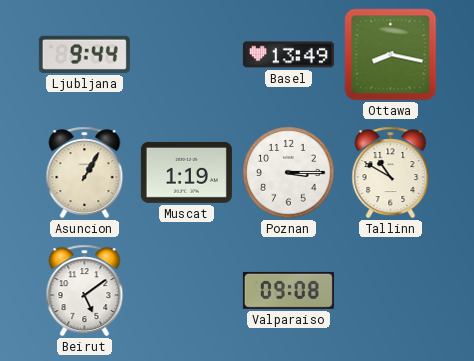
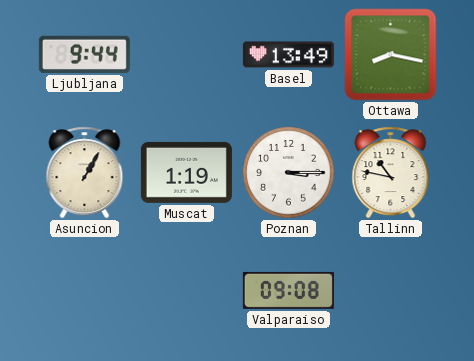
Tallinn: 10:50 -> 10:47 (391, 173)
Beirut: 5:09 -> none (85, 291)
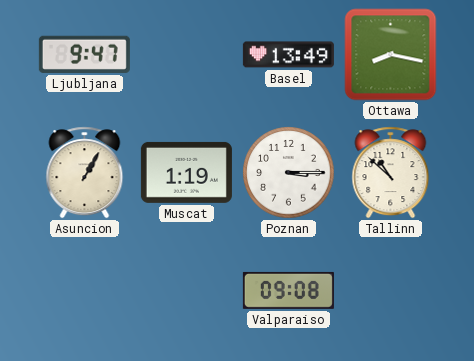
Ljubljana: 9:44 -> 9:47 (84, 54)
Tallinn: 10:47 -> 10:52 (391, 173)
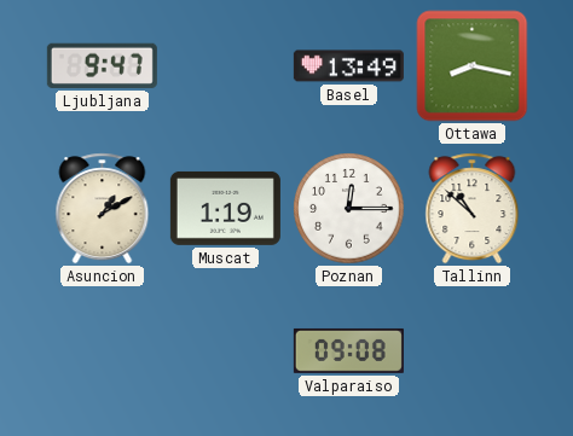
Asuncion: 1:05 -> 1:10 (103, 209)
Poznan: 3:15 -> 12:15 (349, 209)
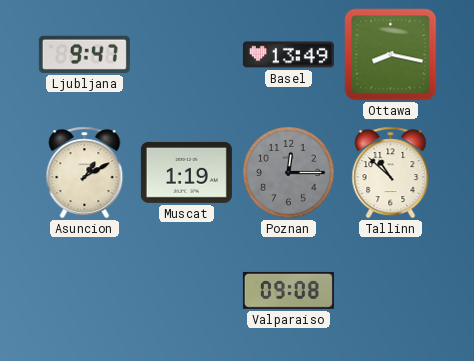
Poznan dial: white -> grey (289, 173)
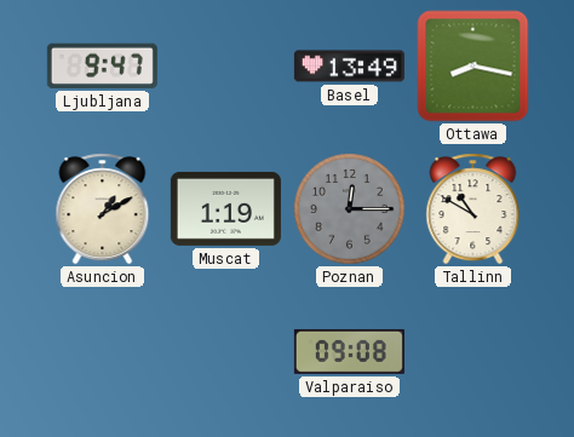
Tallinn: 10:52 -> 10:50 (473, 209)
